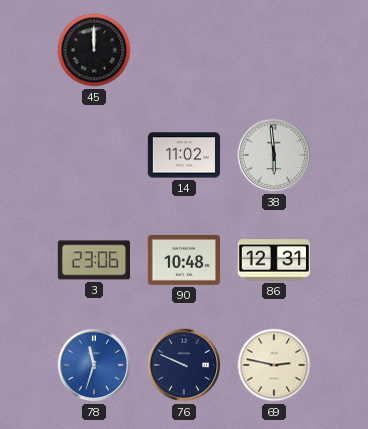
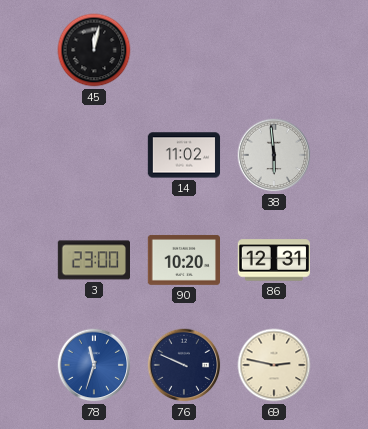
45: 12:00 -> 12:02 (94, 50)
3: 23:06 -> 23:00 (93, 260)
90: 10:48 -> 10:20 (183, 260)
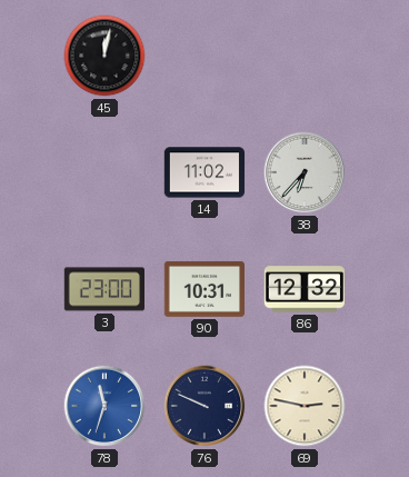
38: 5:59 -> 6:37 (305, 172)
90: 10:20 -> 10:31 (203, 289)
86: 12:31 -> 12:32 (303, 289)
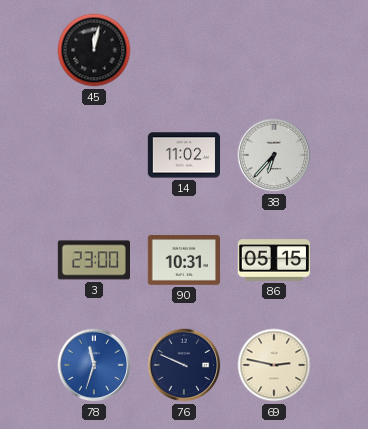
86: 12:32 -> 05:15 (273, 260)
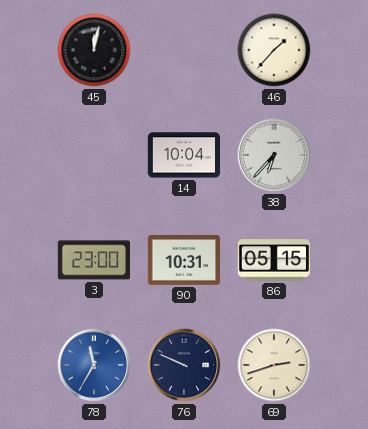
46: none -> 1:37 (274, 50)
14: 11:02 -> 10:04 (184, 155)
78: 11:33 -> 11:35 (94, 365)
69: 2:47 -> 2:42 (274, 365)
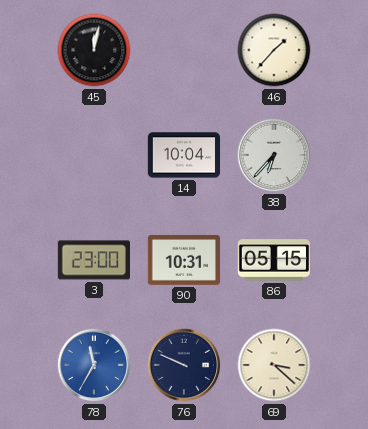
69: 2:42 -> 3:22 (274, 365)
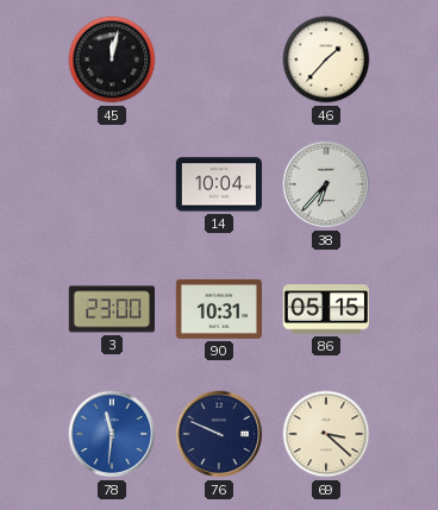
78: 11:35 -> 11:31 (112, 434)
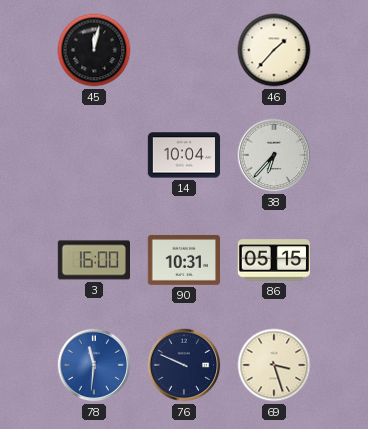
3: 23:00 -> 16:00 (93, 260)
69: 3:22 -> 3:27 (274, 365)
